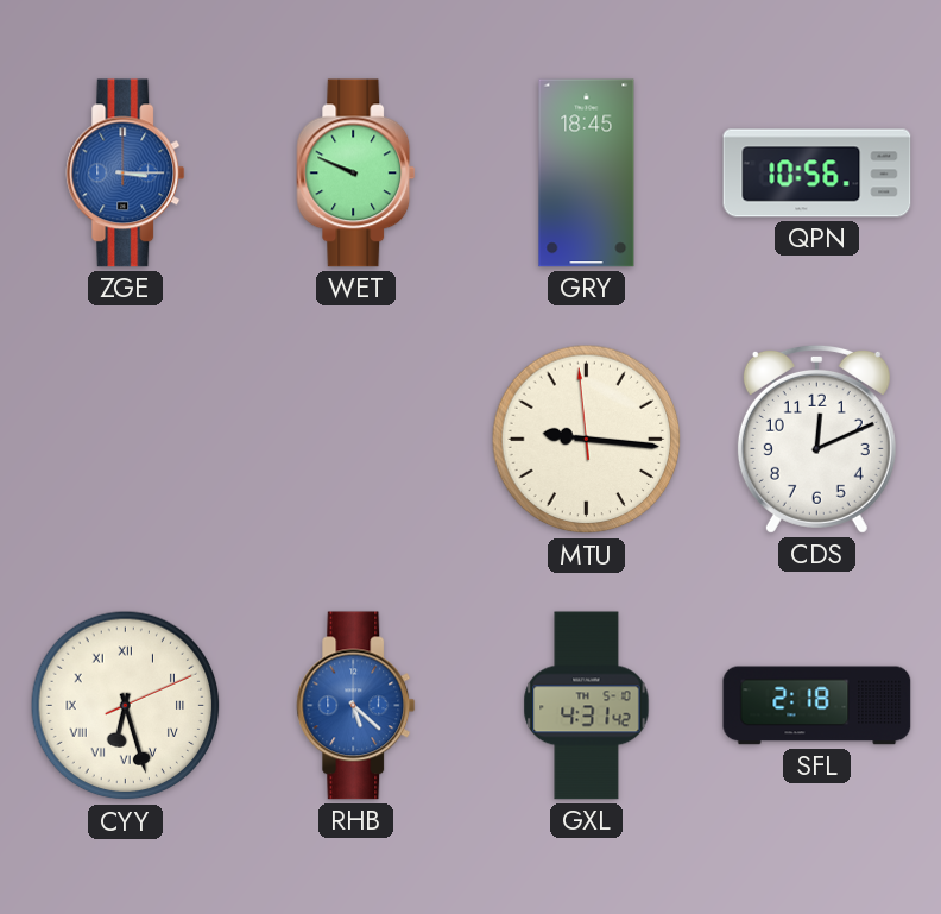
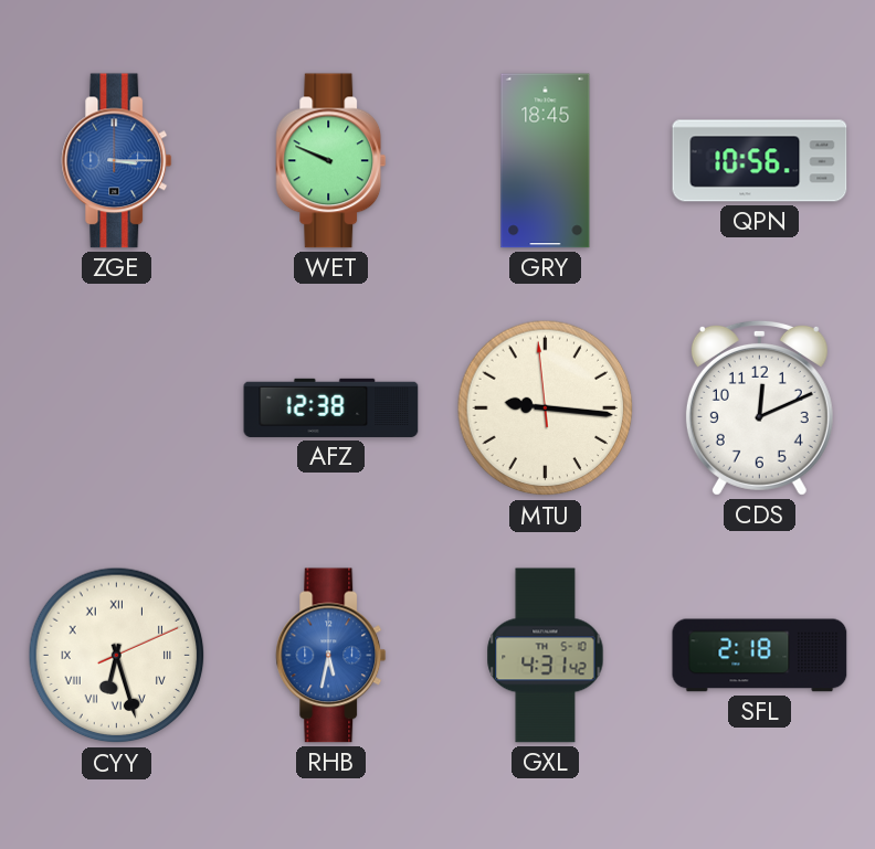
AFZ: none -> 12:38 (331, 407)
RHB: 5:22 -> 5:32 (331, 656)
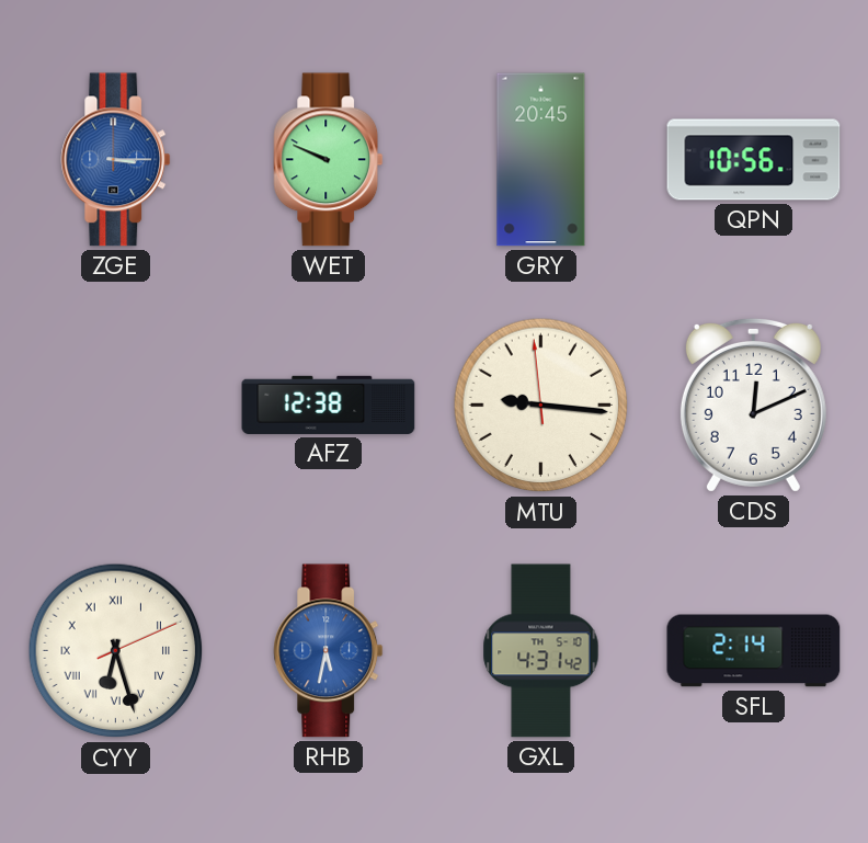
GRY: 18:45 -> 20:45 (541, 160)
SFL: 2:18 -> 2:14 (754, 651)
